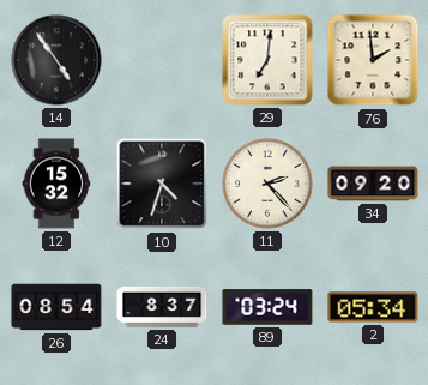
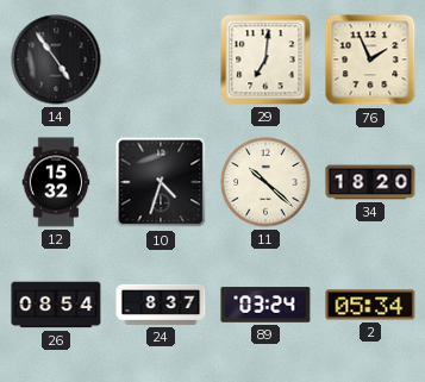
76: 1:59 -> 1:56 (370, 60)
11: 2:23 -> 10:22 (265, 182)
34: 09:20 -> 18:20 (370, 182)
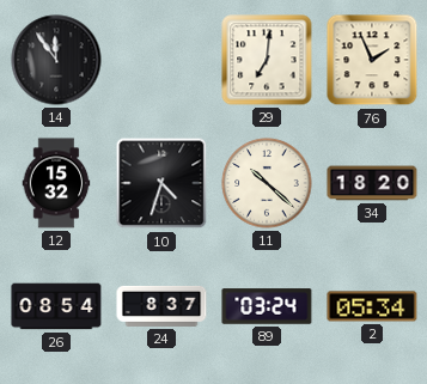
14: 4:54 -> 11:54 (56, 60)
